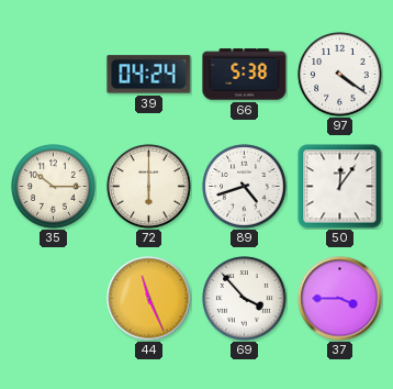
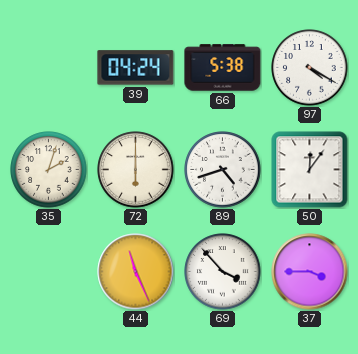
97: 4:21 -> 4:20 (310, 68)
35: 10:15 -> 2:03 (49, 170)
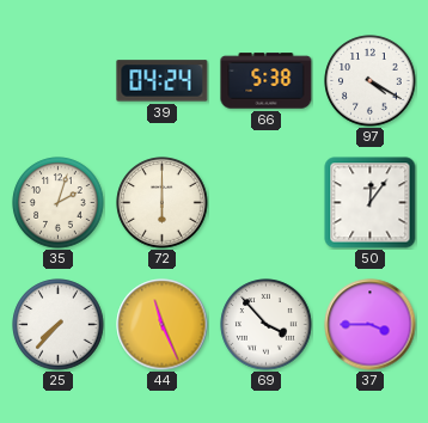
89: 4:42 -> none (223, 170)
25: none -> 7:37 (59, 325)
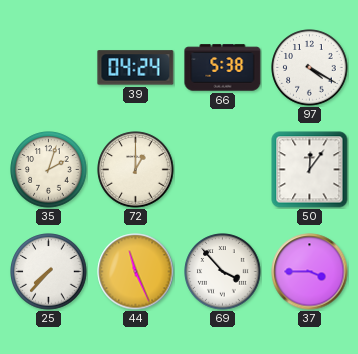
72: 6:00 -> 1:00 (136, 170)
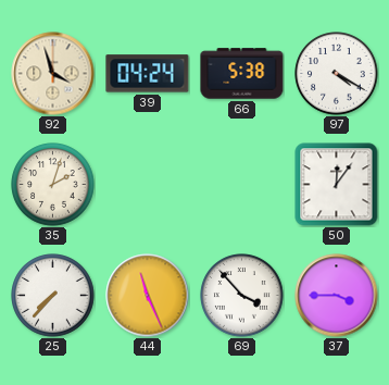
92: none -> 3:57 (53, 74)
72: 1:00 -> none (136, 170)
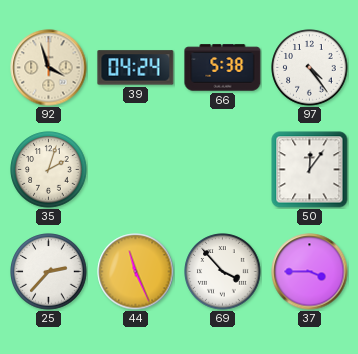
97: 4:20 -> 4:24 (310, 68)
25: 7:37 -> 2:37 (49, 272)
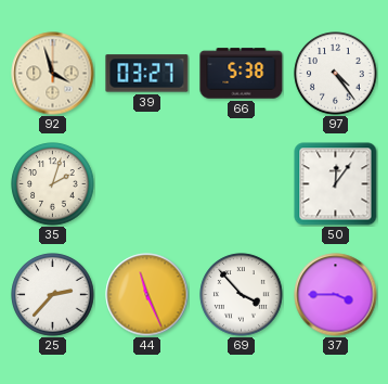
39: 04:24 -> 03:27 (147, 74)
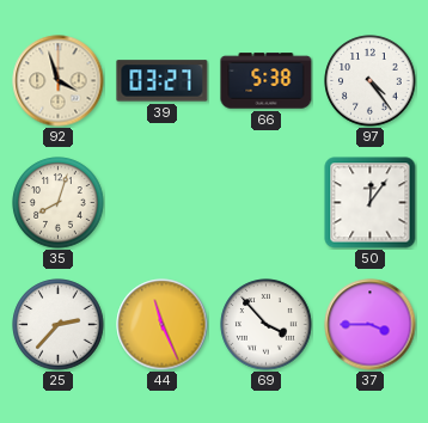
35: 2:03 -> 8:03 (59, 203)
